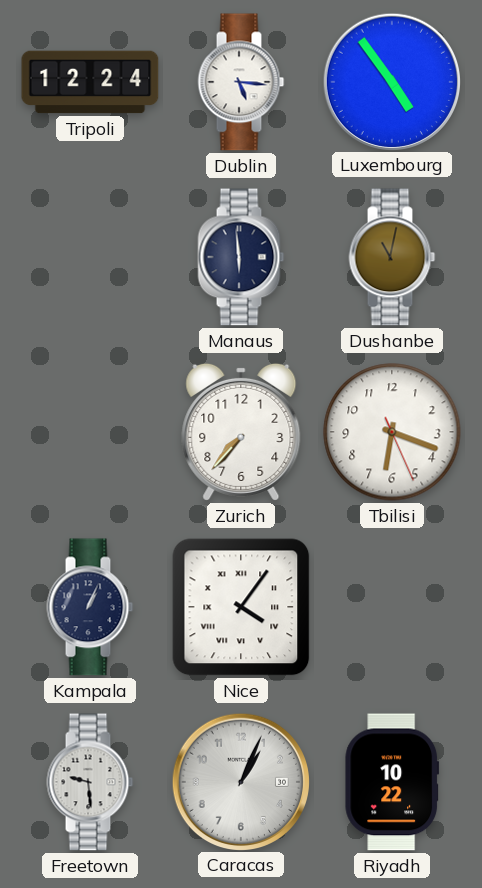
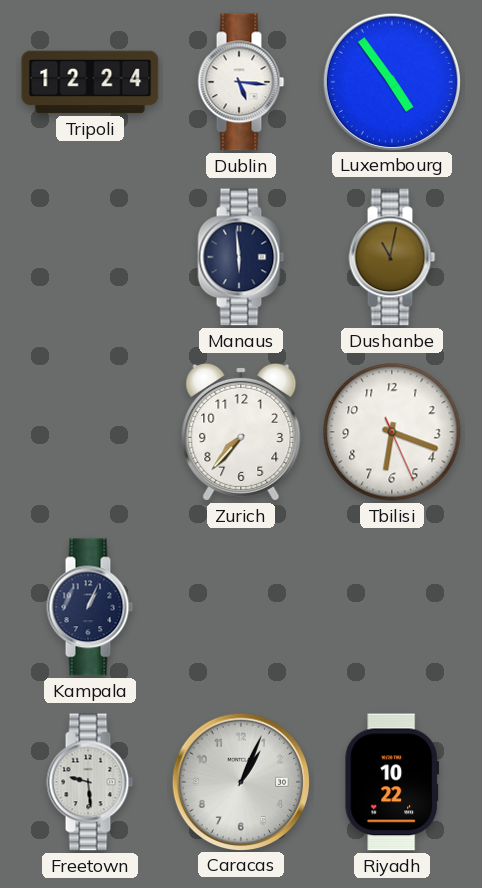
Nice: 4:06 -> none (241, 607)
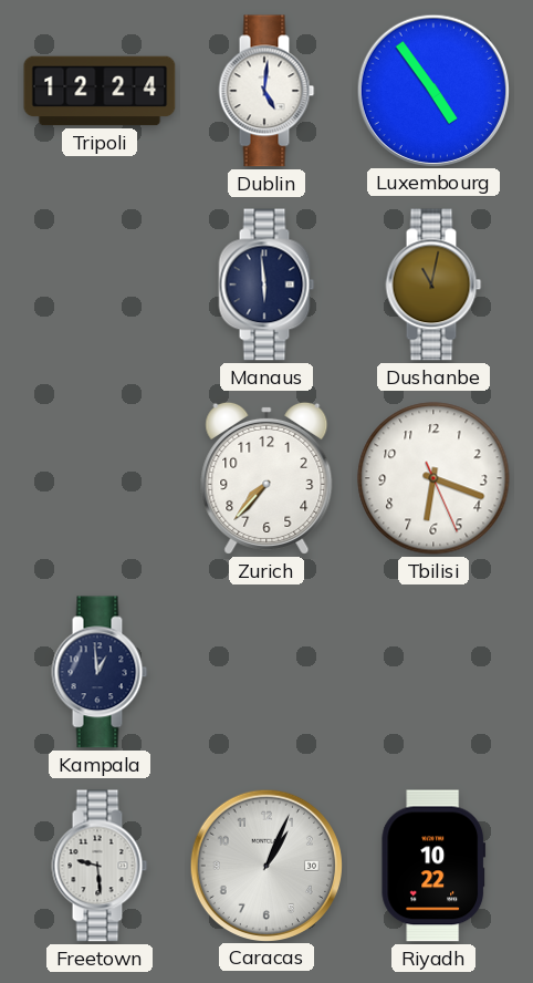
Dublin: 5:16 -> 5:01 (266, 91)
Kampala: 1:04 -> 12:59 (100, 672)
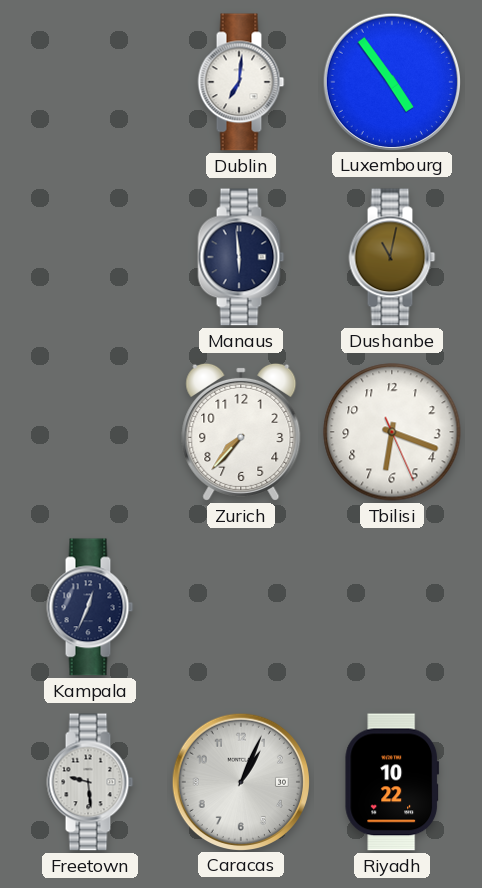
Tripoli: 12:24 -> none (100, 91)
Dublin: 5:01 -> 7:01 (241, 82)
Kampala: 12:59 -> 12:34 (90, 607)
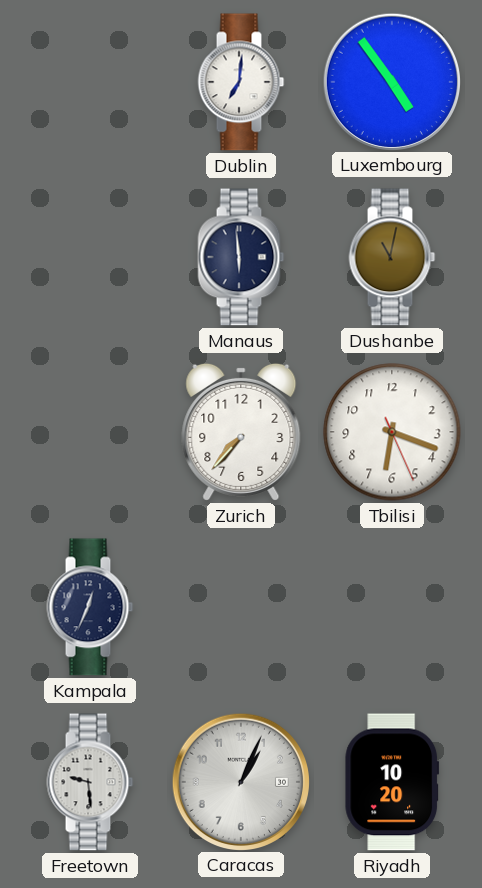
Riyadh: 10:22 -> 10:20 (392, 782)
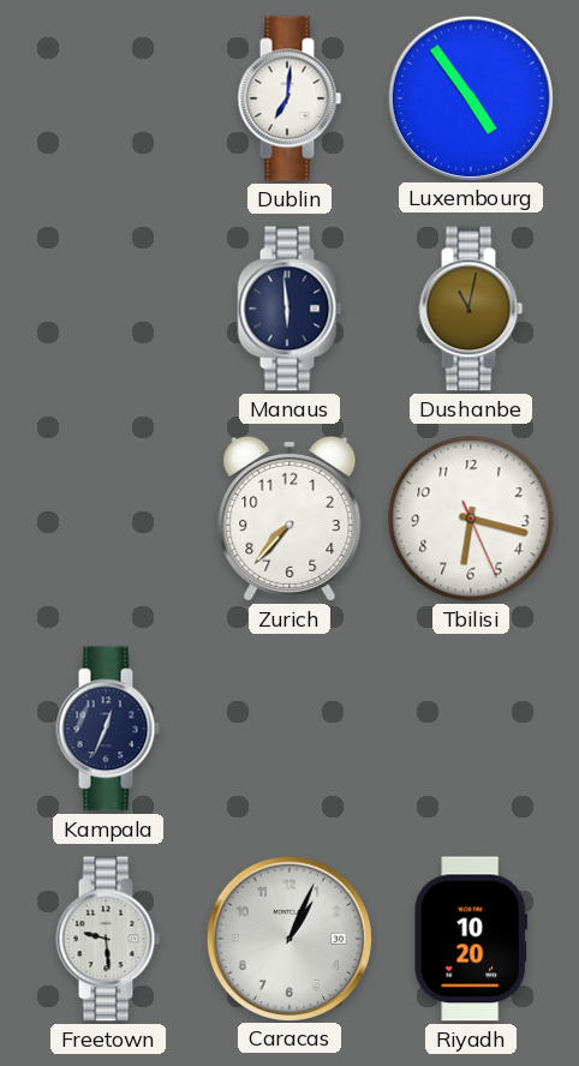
Tbilisi: 6:18 -> 6:17 (471, 519)
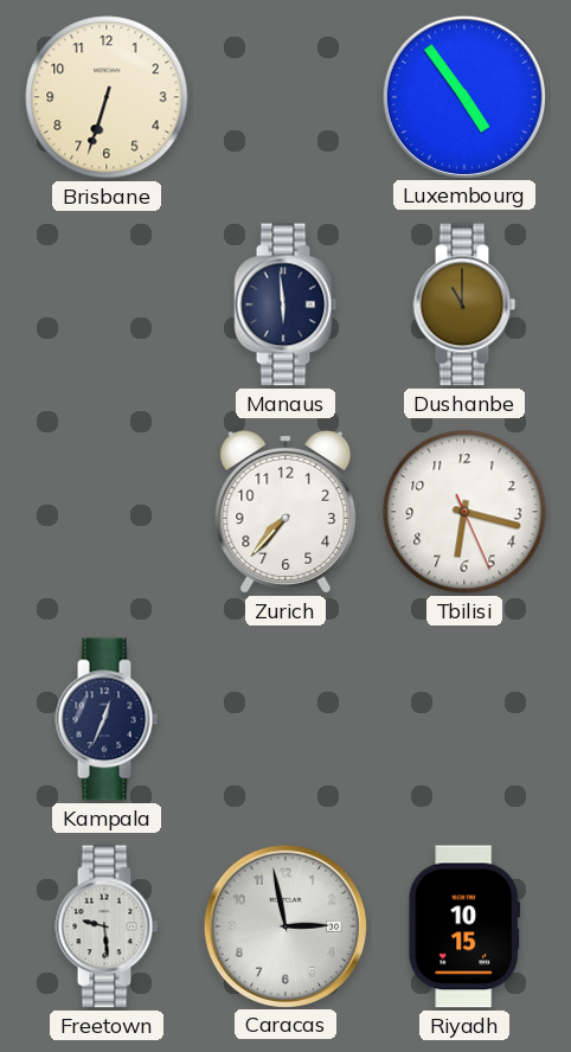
Brisbane: none -> 6:33 (107, 97)
Dublin: 7:01 -> none (289, 98)
Dushanbe: 11:02 -> 11:00 (464, 304)
Caracas: 1:04 -> 2:58 (284, 925)
Riyadh: 10:20 -> 10:15 (464, 926)
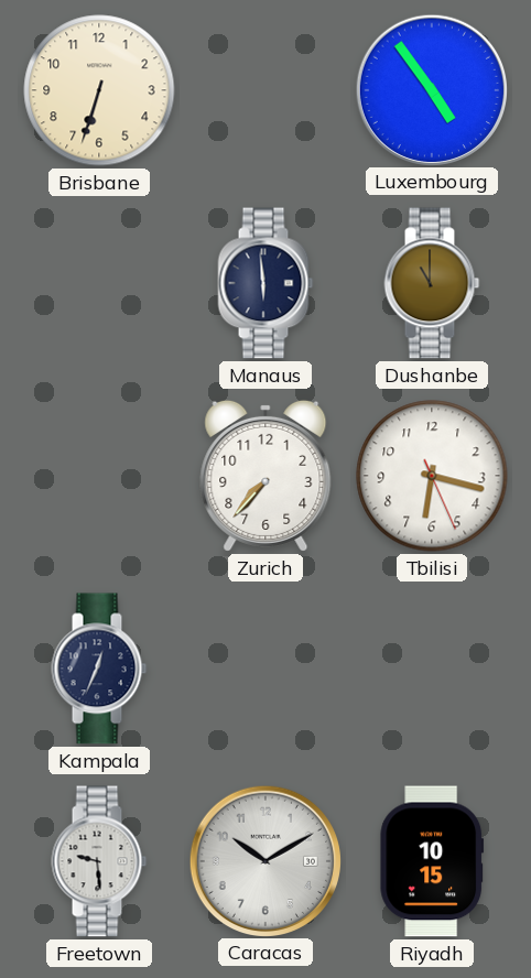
Caracas: 2:58 -> 10:10 (264, 860)
